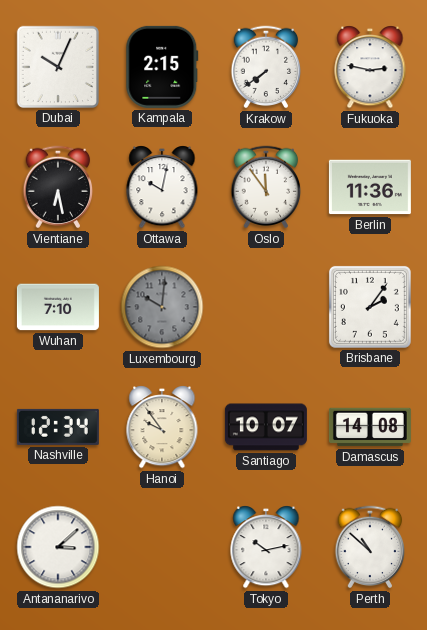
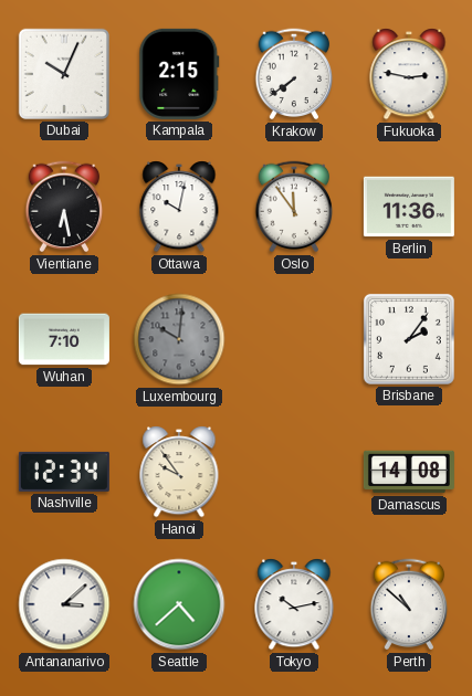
Santiago: 10:07 -> none (266, 427)
Seattle: none -> 4:38 (179, 604)
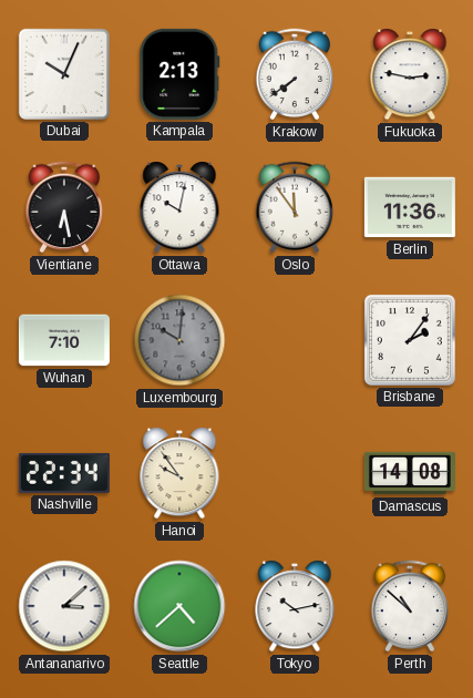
Kampala: 2:15 -> 2:13 (179, 74)
Nashville: 12:34 -> 22:34 (64, 473)
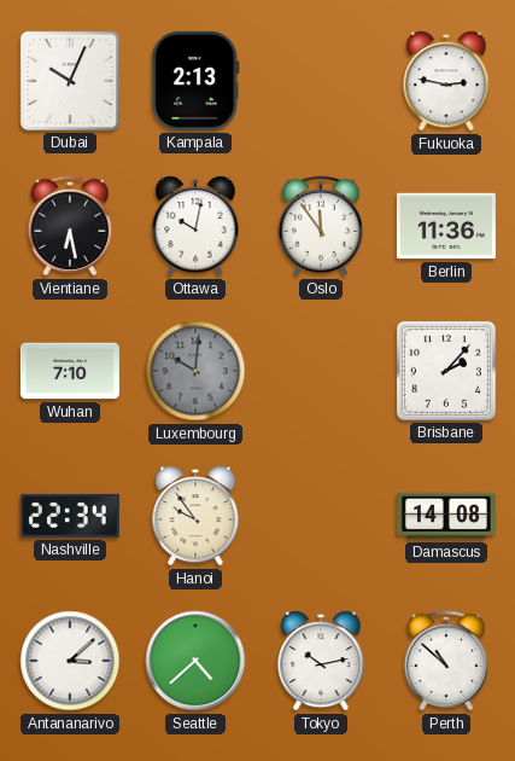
Krakow: 7:39 -> none (295, 74)
Brisbane: 2:06 -> 2:07 (446, 371)
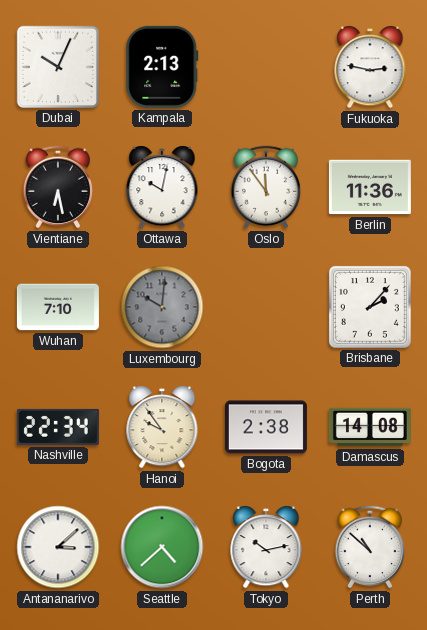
Bogota: none -> 2:38 (266, 427)
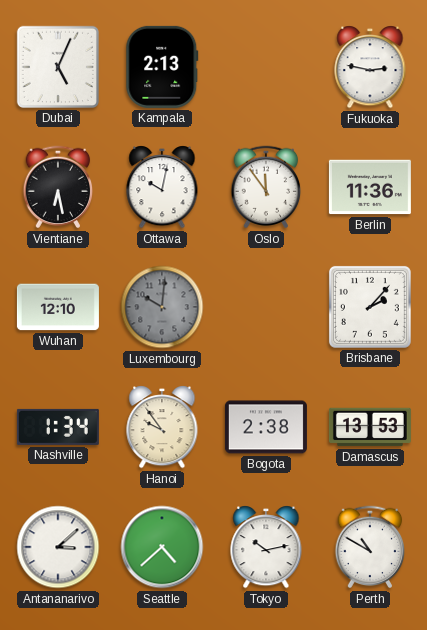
Dubai: 10:04 -> 5:04 (58, 67)
Wuhan: 7:10 -> 12:10 (58, 307)
Nashville: 22:34 -> 1:34 (58, 427)
Damascus: 14:08 -> 13:53 (370, 427)
Perth: 10:52 -> 10:50 (370, 547)
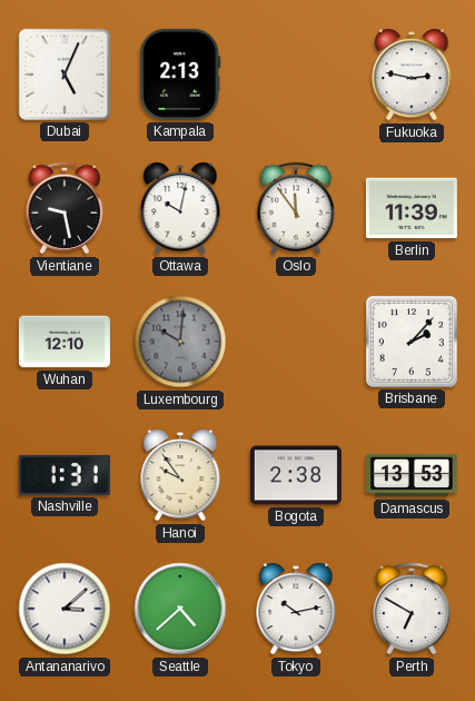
Vientiane: 6:28 -> 9:28 (65, 208)
Berlin: 11:36 -> 11:39 (412, 208)
Nashville: 1:34 -> 1:31 (65, 475)
Perth: 10:50 -> 6:50 (412, 609)
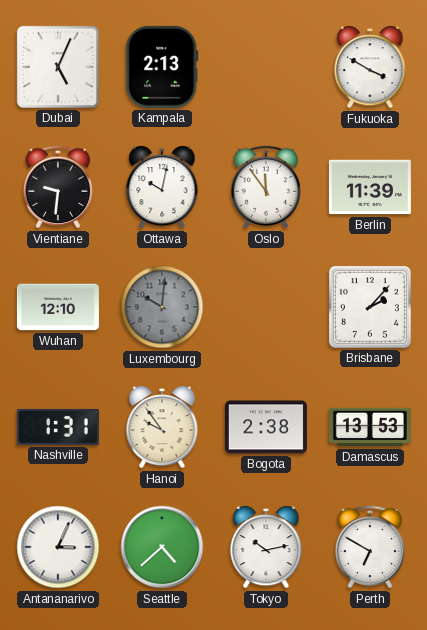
Fukuoka: 2:47 -> 3:50 (370, 67)
Vientiane: 9:28 -> 9:31 (58, 187)
Antananarivo: 3:08 -> 3:04 (58, 547)
